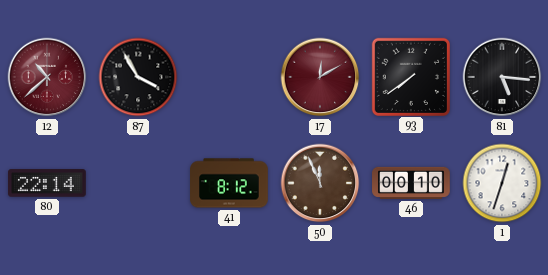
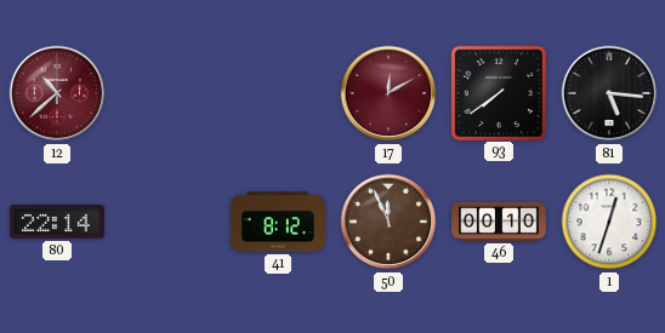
87: 3:55 -> none (138, 77)
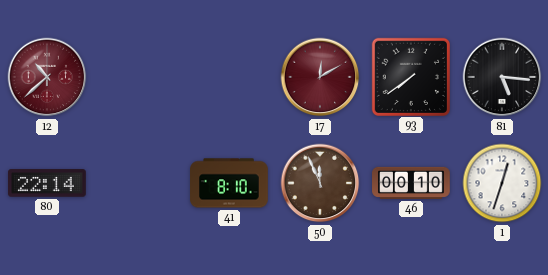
41: 8:12 -> 8:10 (229, 183)
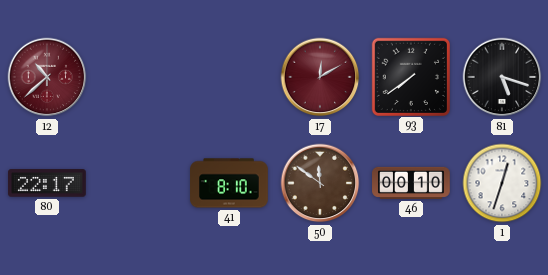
81: 5:16 -> 5:18 (502, 77)
80: 22:14 -> 22:17 (47, 183)
50: 11:56 -> 11:51 (320, 183)
